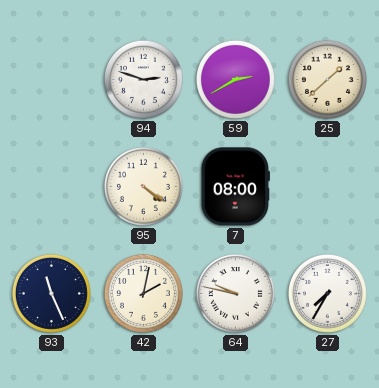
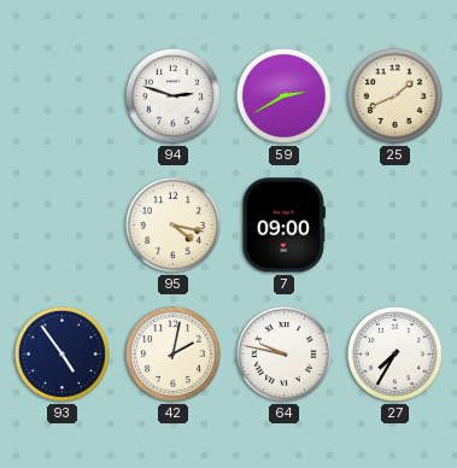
25: 1:38 -> 1:41 (394, 95)
95: 4:21 -> 4:17 (172, 224)
7: 08:00 -> 09:00 (283, 226)
93: 11:26 -> 4:54 (61, 353)
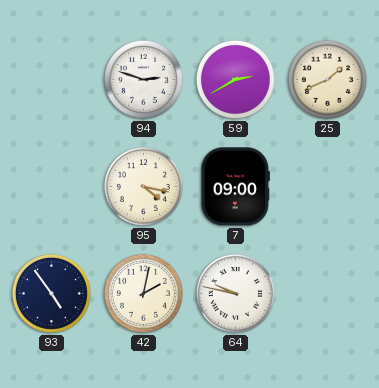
27: 7:35 -> none (394, 353)
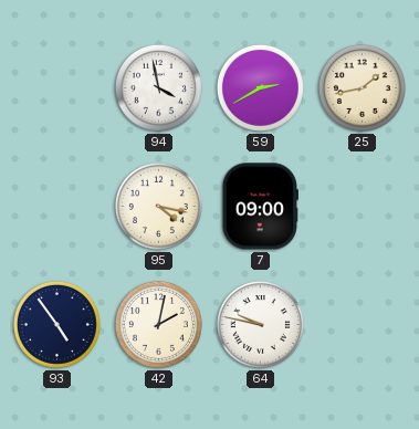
94: 2:48 -> 3:58 (158, 87)
25: 1:41 -> 1:43 (362, 87)
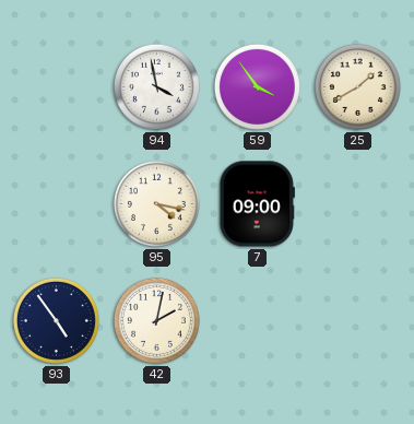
59: 2:40 -> 3:54 (257, 86)
25: 1:43 -> 1:40 (357, 86)
64: 9:47 -> none (260, 324)
